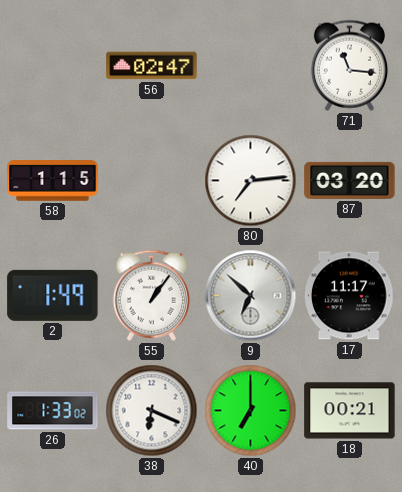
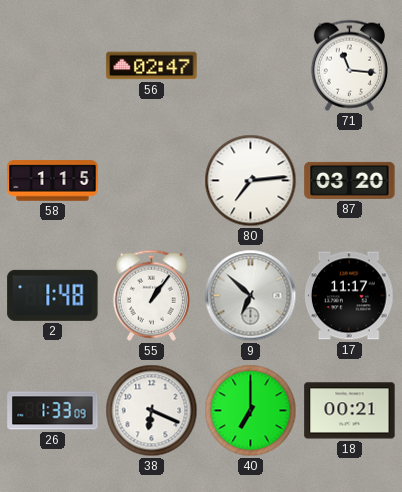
2: 1:49 -> 1:48 (53, 295)
26: 1:33:02 -> 1:33:09 (53, 411)
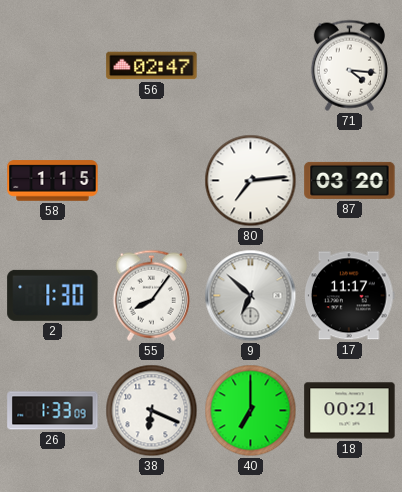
71: 11:16 -> 4:16 (349, 65)
2: 1:48 -> 1:30 (53, 295)
55: 1:06 -> 8:06 (151, 295)
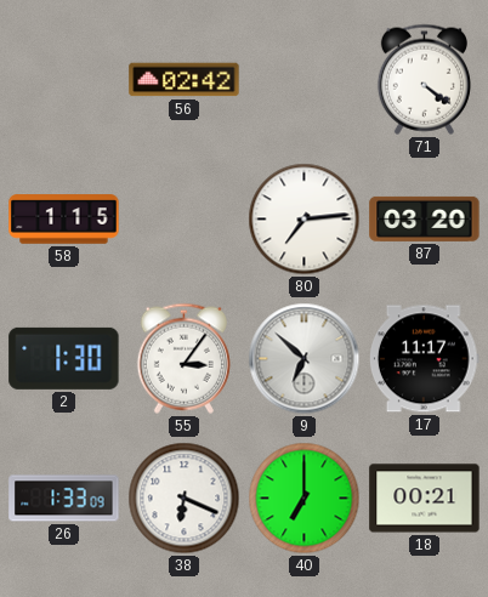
56: 02:47 -> 02:42 (185, 80)
71: 4:16 -> 4:21 (424, 79)
55: 8:06 -> 3:06 (183, 358)
